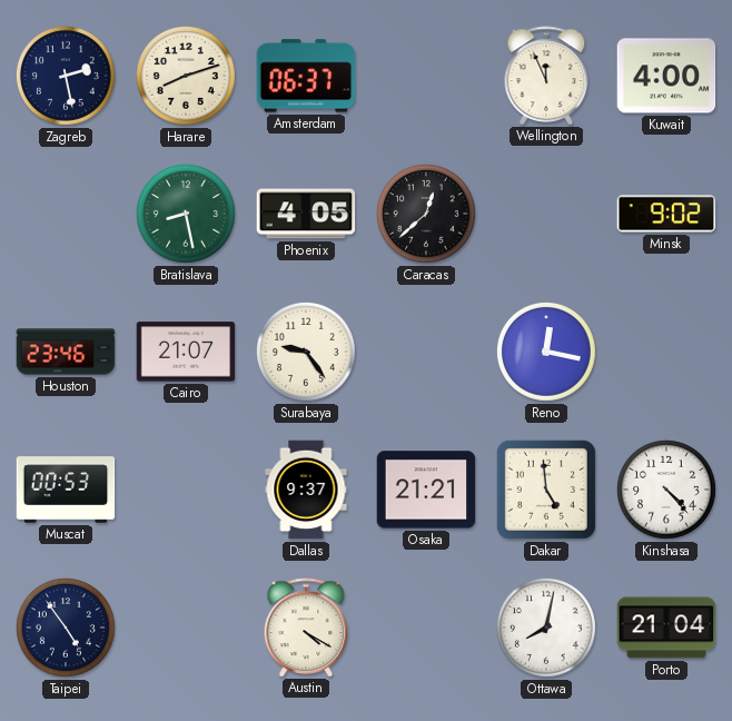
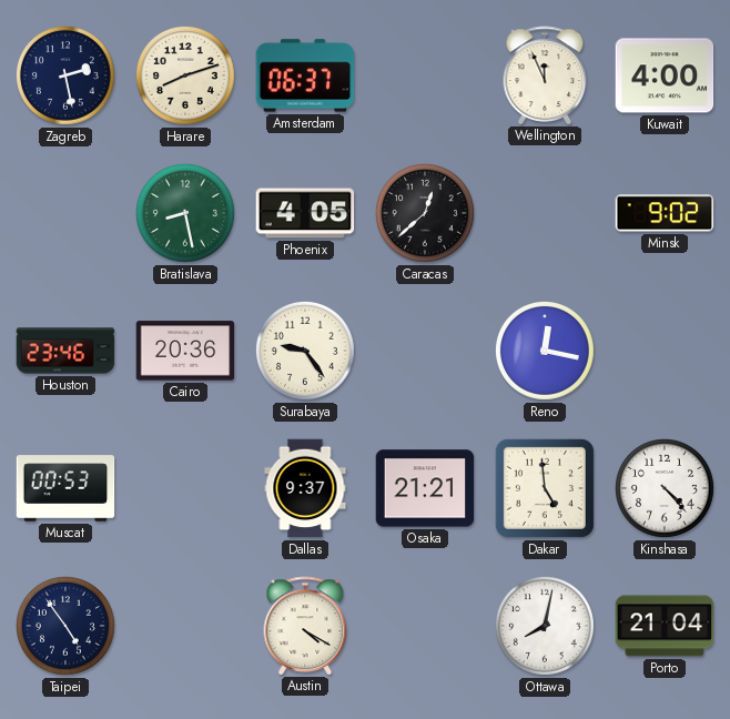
Cairo: 21:07 -> 20:36 (185, 351)
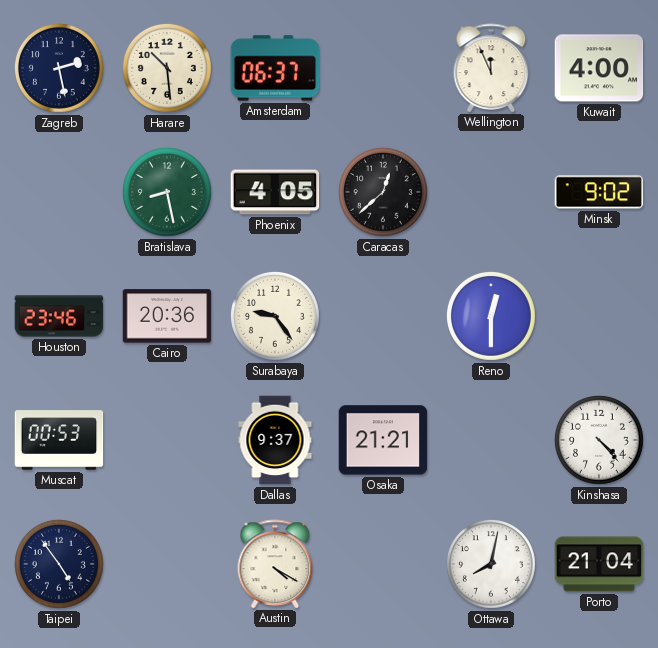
Harare: 8:12 -> 10:29 (167, 68)
Reno: 12:17 -> 12:30 (491, 316)
Dakar: 4:59 -> none (545, 488)
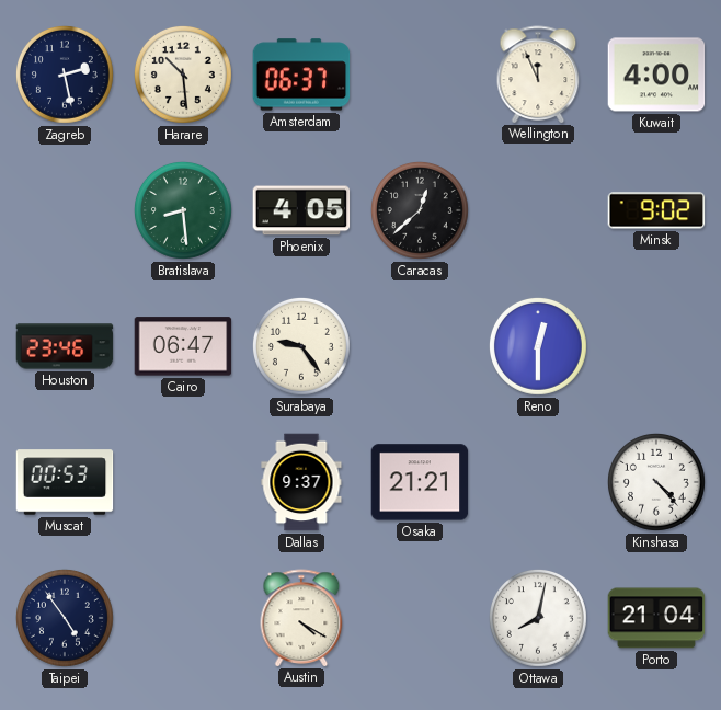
Bratislava: 8:28 -> 8:29 (183, 210)
Cairo: 20:36 -> 06:47 (183, 346)
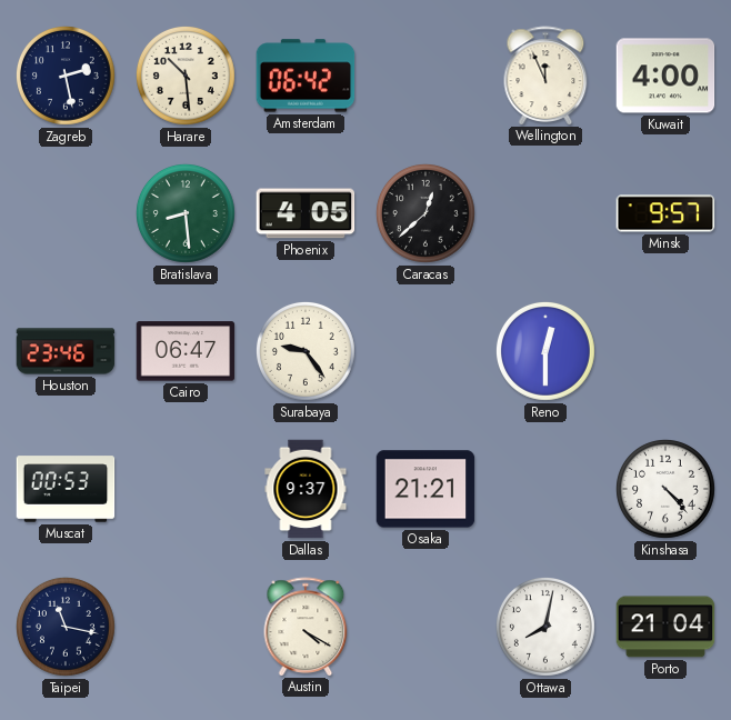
Amsterdam: 06:37 -> 06:42 (306, 76)
Minsk: 9:02 -> 9:57 (665, 213)
Taipei: 4:54 -> 11:17 (66, 627)
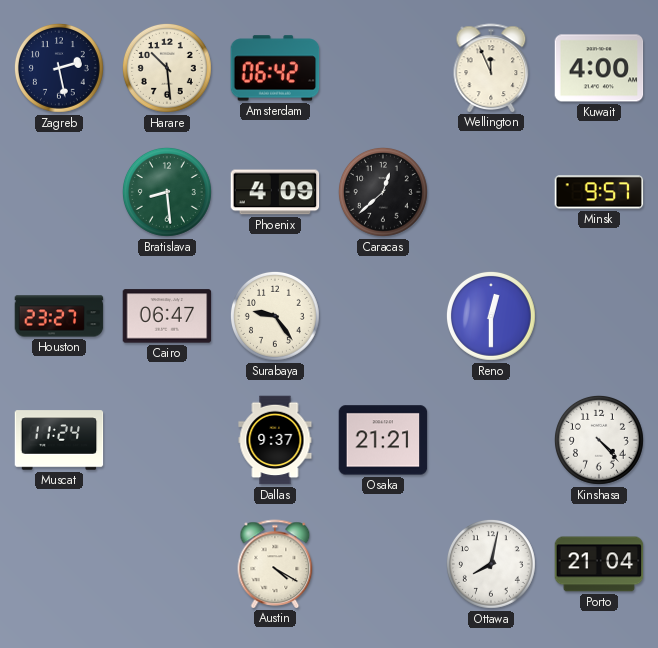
Phoenix: 4:05 -> 4:09 (275, 192)
Houston: 23:46 -> 23:27 (59, 316)
Muscat: 00:53 -> 11:24 (59, 440)
Taipei: 11:17 -> none (66, 627)
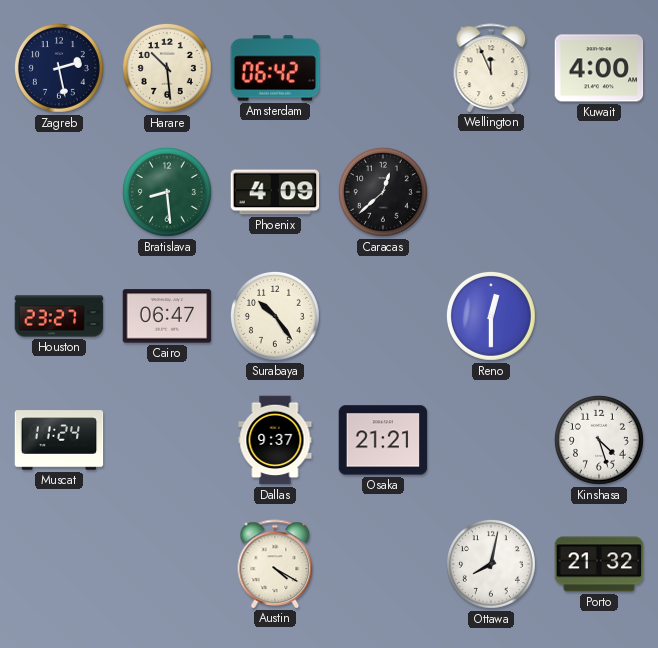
Minsk: 9:57 -> none (599, 192)
Surabaya: 9:24 -> 10:24 (275, 316)
Kinshasa: 4:23 -> 4:27 (599, 440)
Porto: 21:04 -> 21:32 (599, 564)
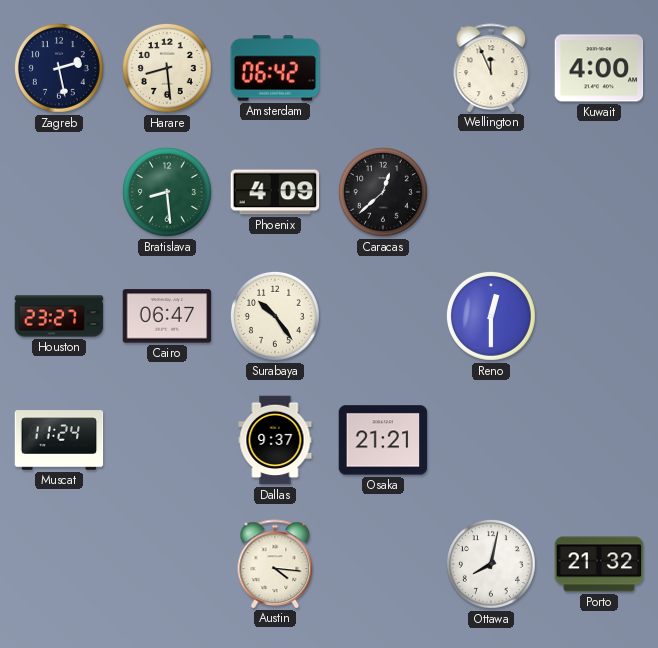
Harare: 10:29 -> 8:29 (167, 68)
Kinshasa: 4:27 -> none (599, 440)
Austin: 4:20 -> 4:16 (275, 564)
